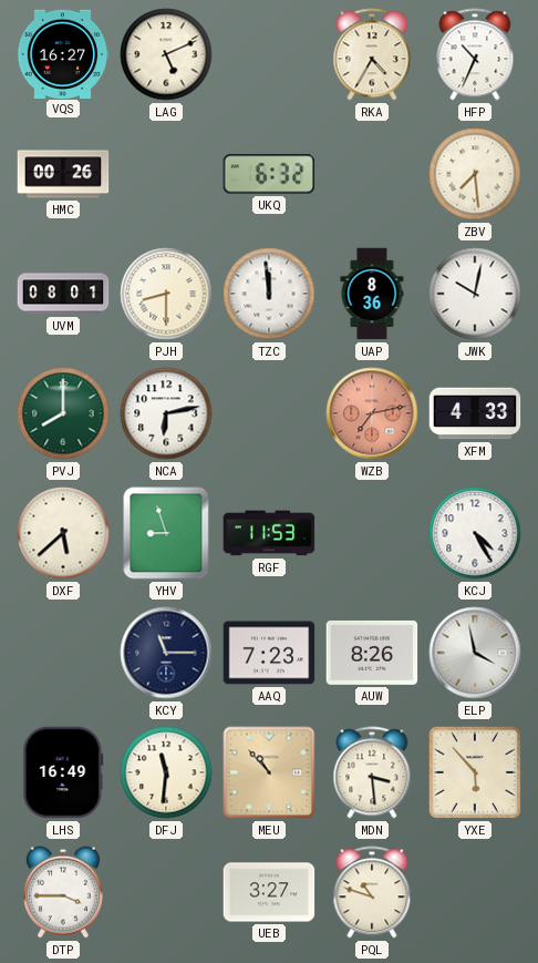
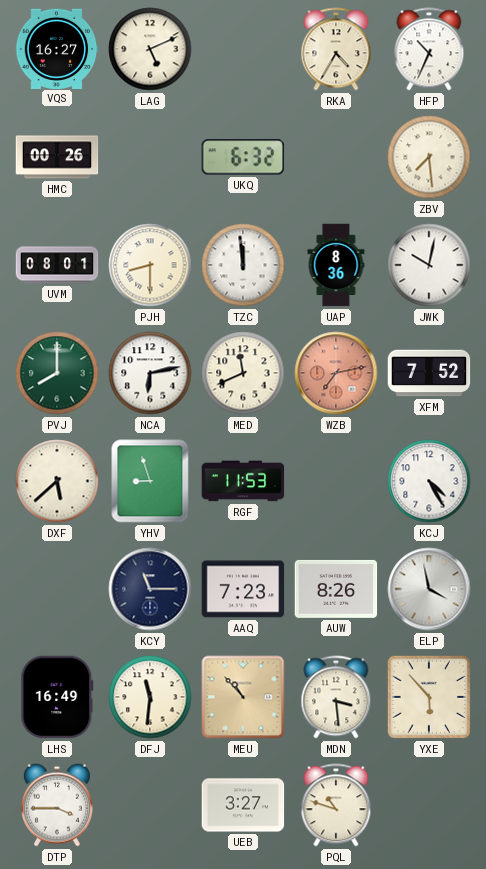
MED: none -> 11:41 (243, 373)
XFM: 4:33 -> 7:52 (429, 373)
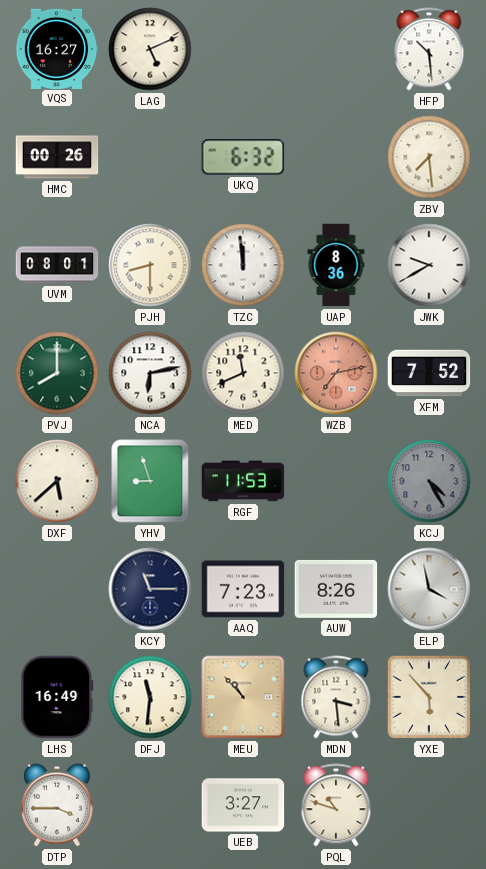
RKA: 4:35 -> none (336, 49)
HFP: 10:34 -> 10:29 (429, 49)
JWK: 10:02 -> 9:40 (429, 265)
KCJ dial: white -> grey (429, 481)
